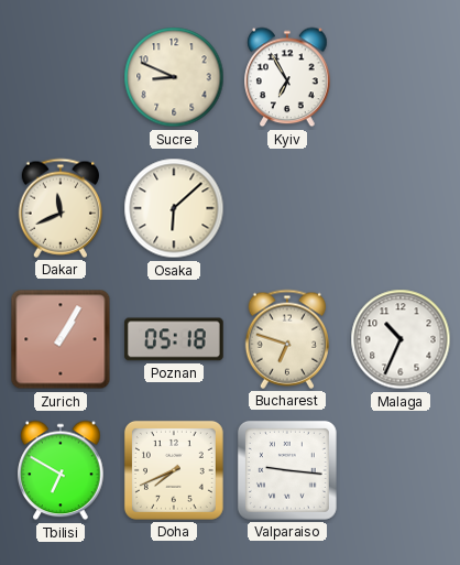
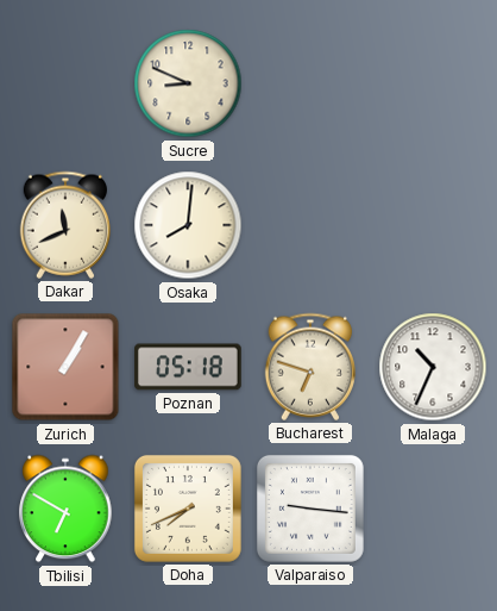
Kyiv: 6:55 -> none (287, 77)
Osaka: 6:08 -> 8:01 (188, 225)
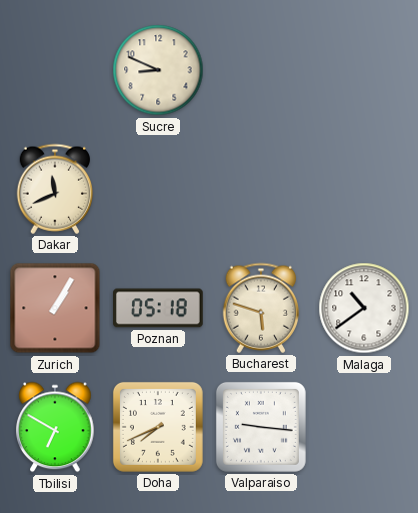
Osaka: 8:01 -> none (188, 225)
Bucharest: 6:48 -> 5:48 (260, 308)
Malaga: 10:34 -> 10:39 (364, 308)
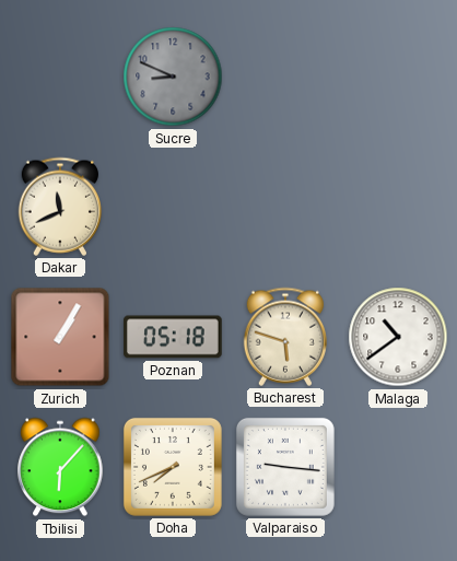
Sucre dial: cream -> grey (173, 77)
Tbilisi: 6:50 -> 6:07 (60, 467)
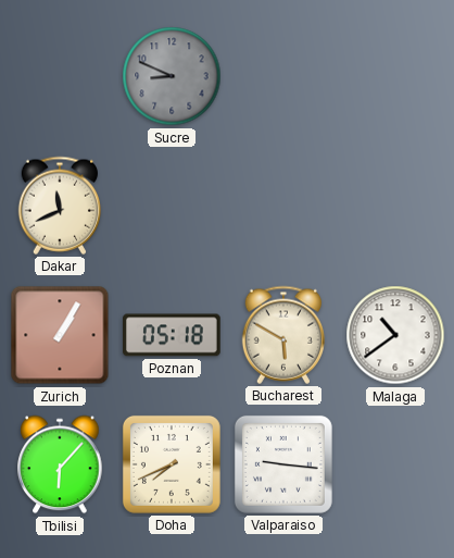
Bucharest: 5:48 -> 5:50 (282, 335)
